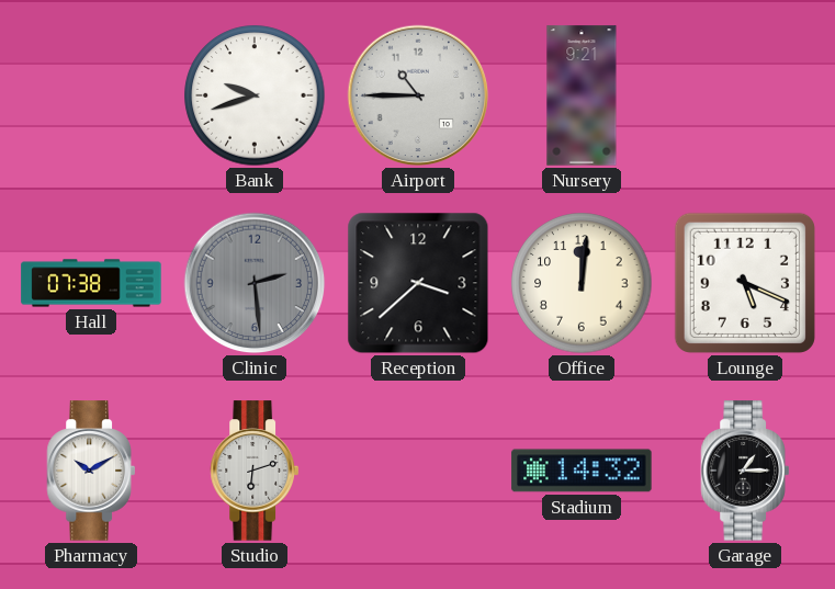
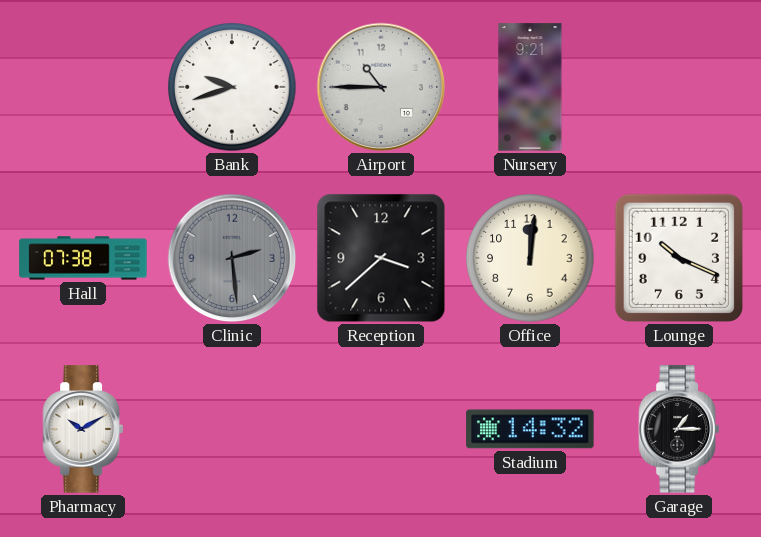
Lounge: 5:19 -> 10:19 (679, 258)
Studio: 6:12 -> none (253, 471)
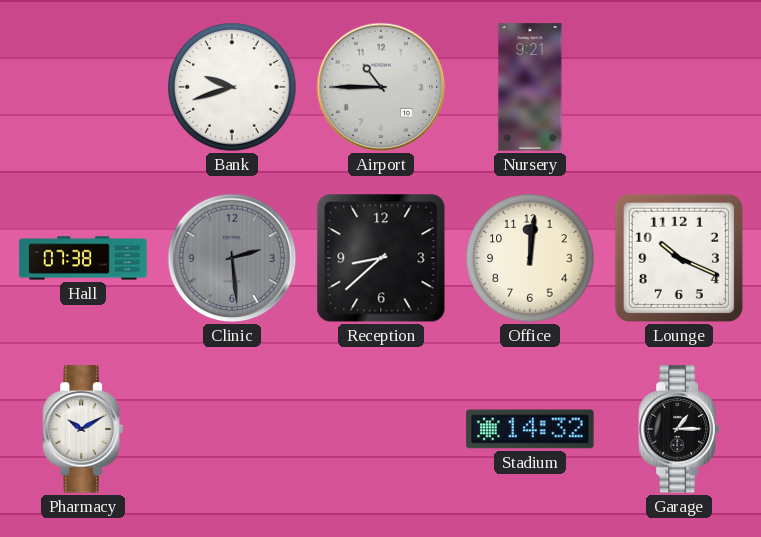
Reception: 3:38 -> 8:38 (381, 258)
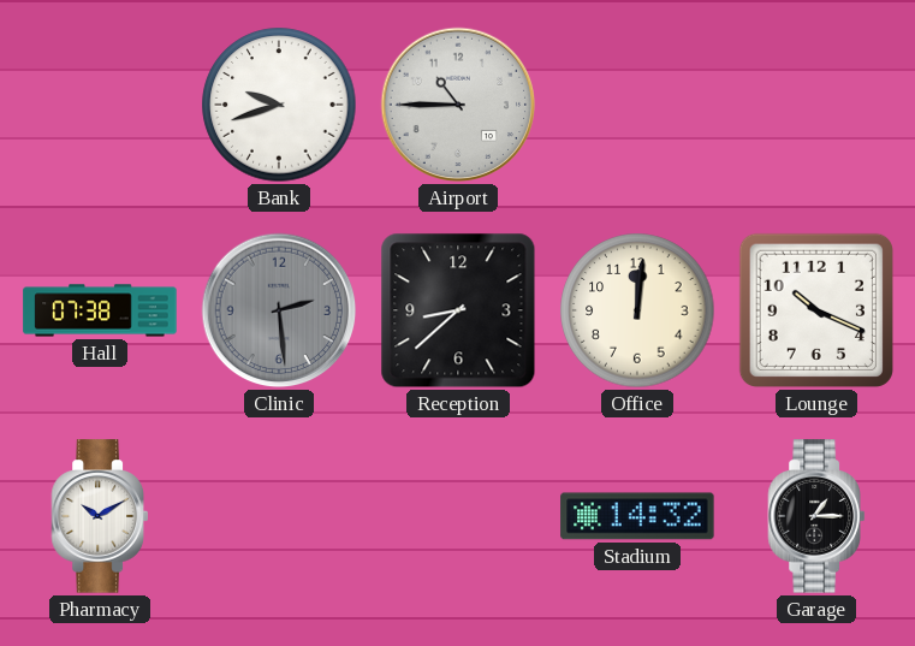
Nursery: 9:21 -> none (530, 87)
